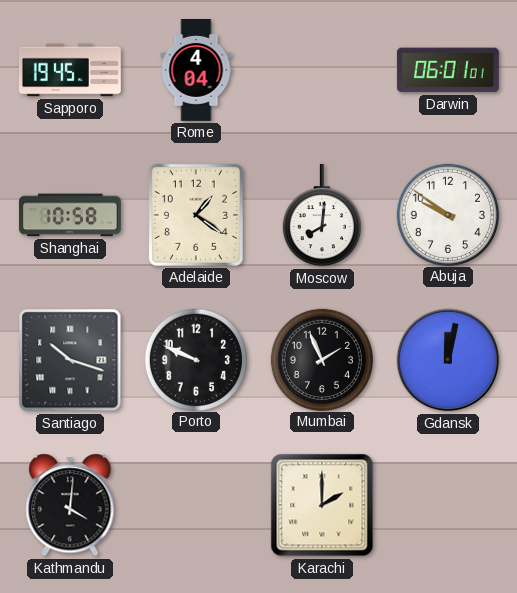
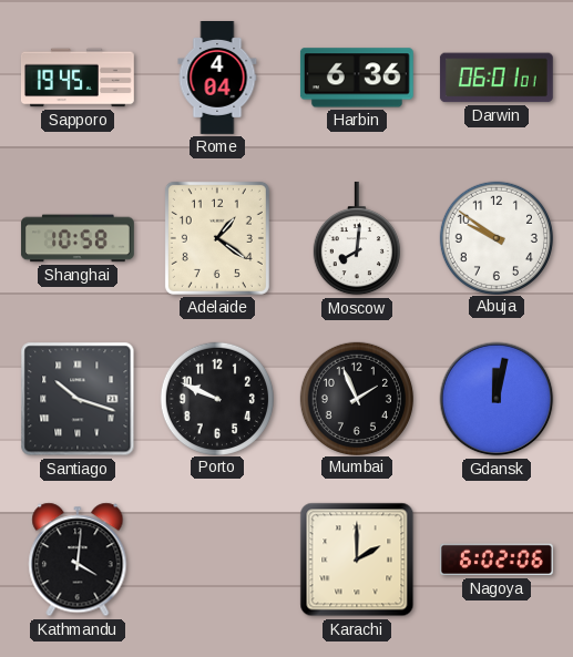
Harbin: none -> 6:36 (357, 78)
Nagoya: none -> 6:02 (497, 560)
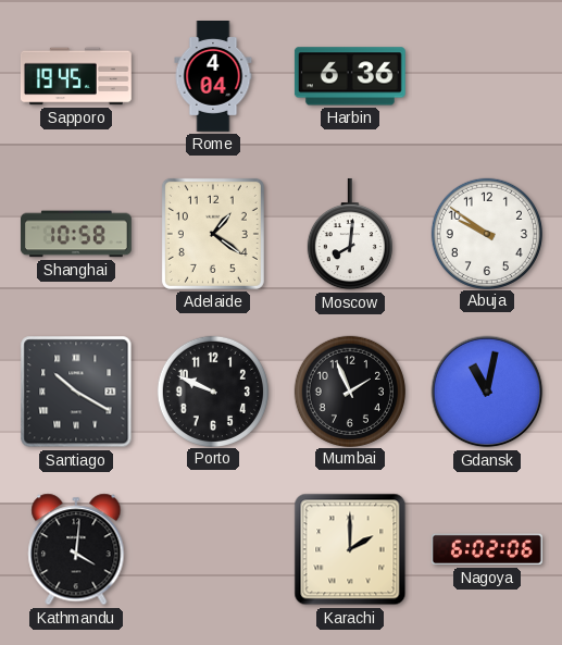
Darwin: 06:01 -> none (497, 78)
Santiago: 10:18 -> 10:20 (76, 392)
Gdansk: 12:02 -> 11:02 (487, 392)
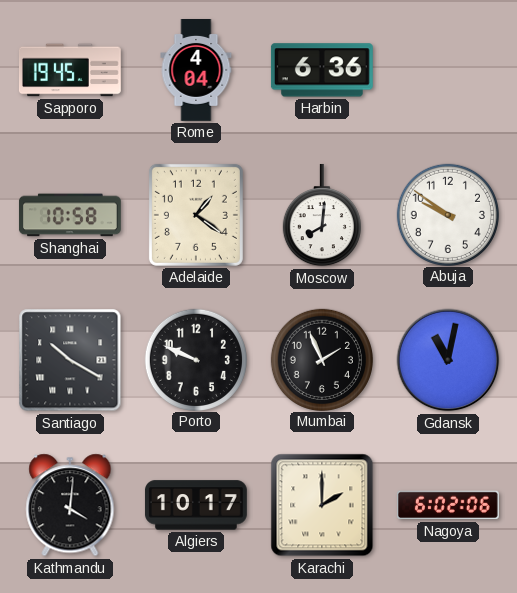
Algiers: none -> 10:17 (196, 505)
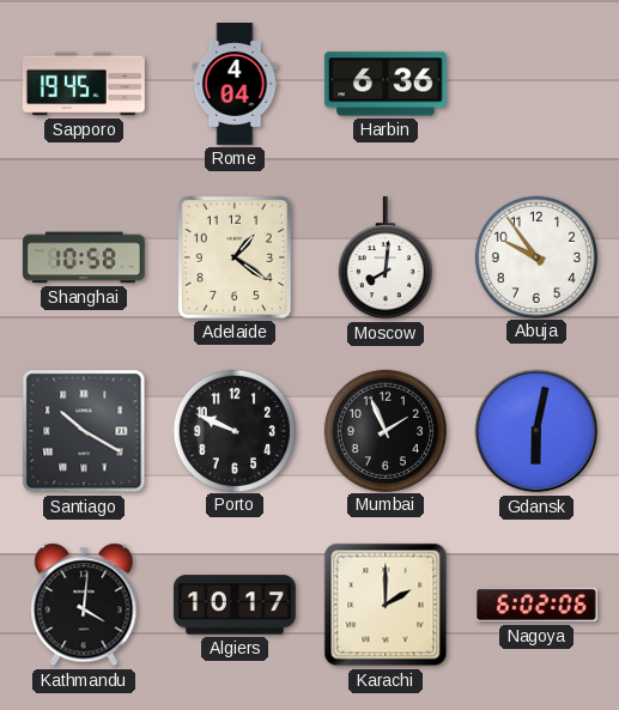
Abuja: 9:51 -> 9:54 (535, 256)
Gdansk: 11:02 -> 6:02 (536, 431)
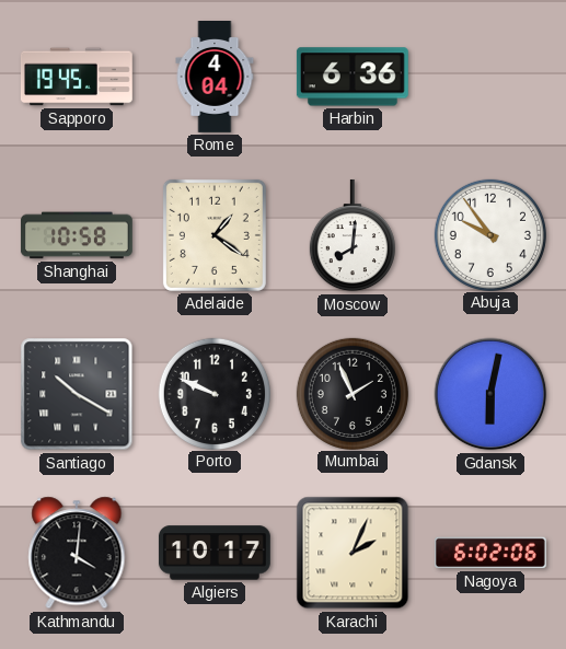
Karachi: 2:00 -> 2:04 (353, 553)
